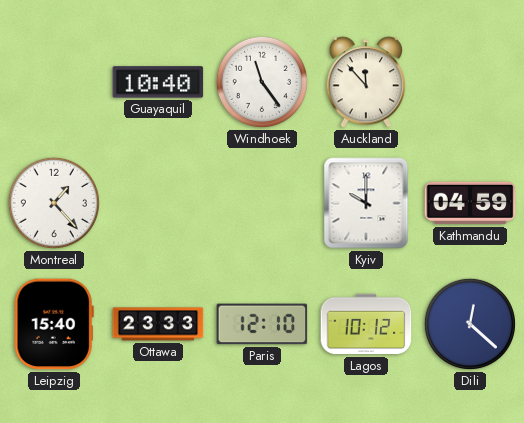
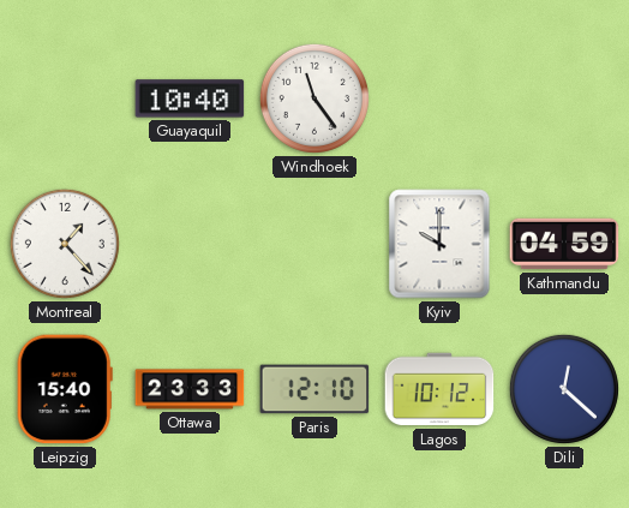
Auckland: 11:53 -> none (366, 82)
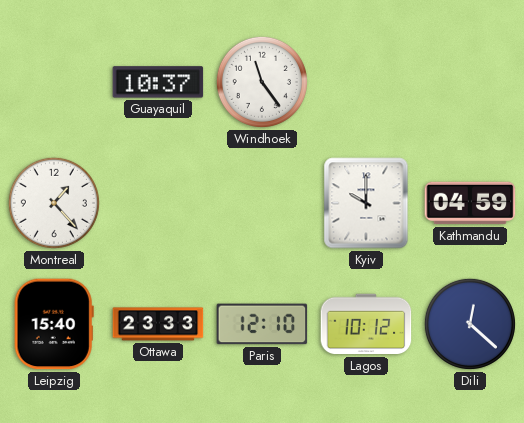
Guayaquil: 10:40 -> 10:37 (158, 82)
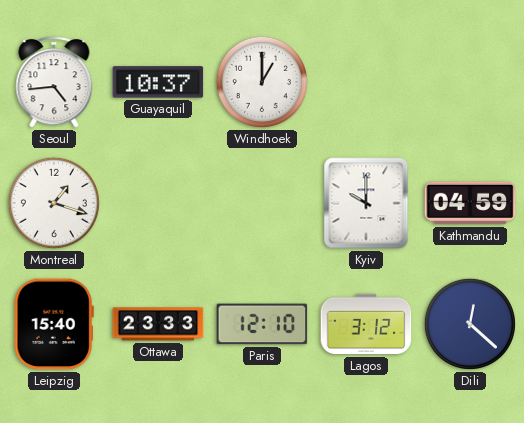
Seoul: none -> 4:44 (54, 82)
Windhoek: 11:24 -> 1:00 (262, 82)
Montreal: 1:23 -> 1:18 (54, 203)
Lagos: 10:12 -> 3:12 (366, 324)
